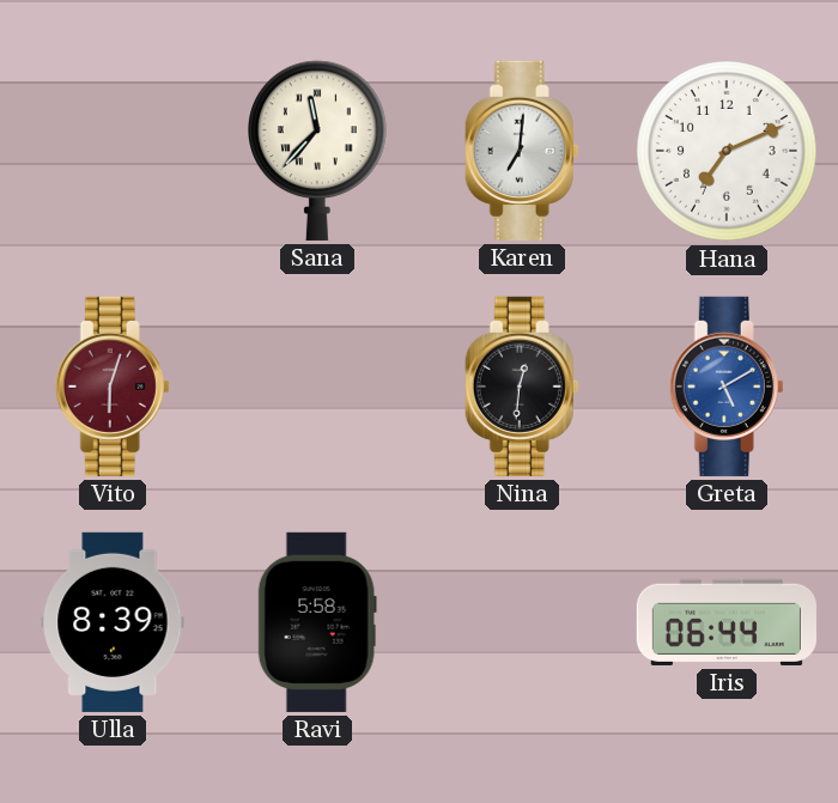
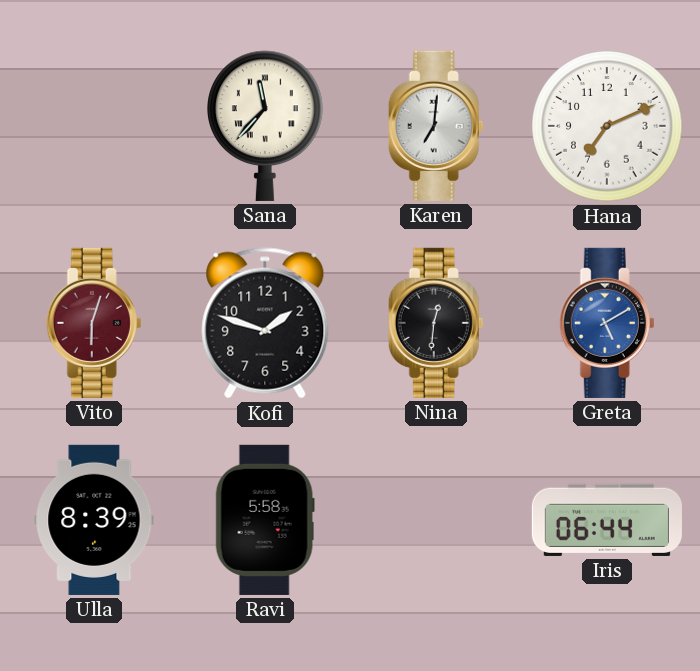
Kofi: none -> 1:48 (265, 323)
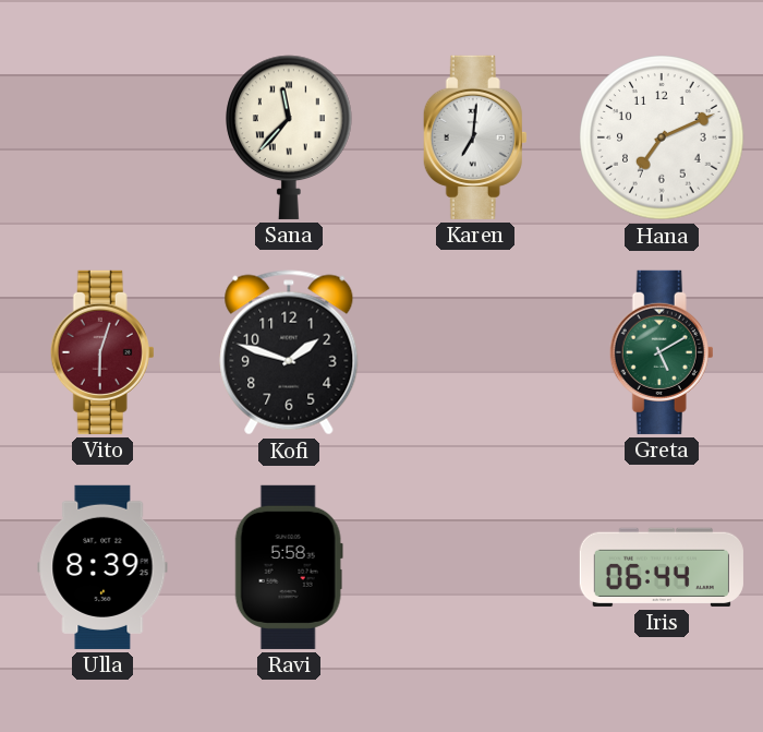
Nina: 12:31 -> none (436, 323)
Greta dial: blue -> green (662, 352)
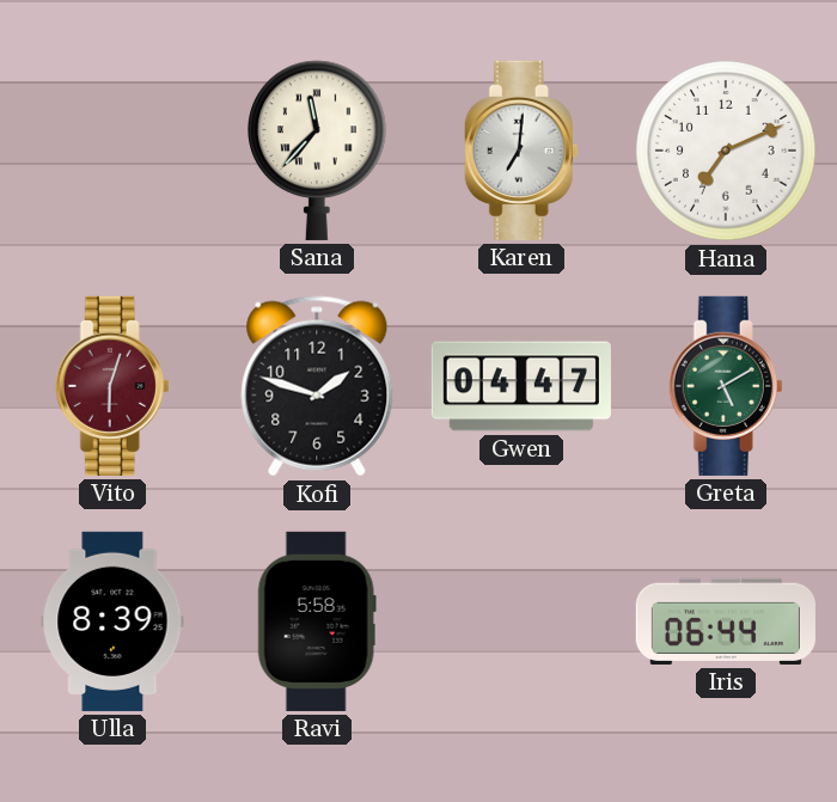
Gwen: none -> 04:47 (521, 386)
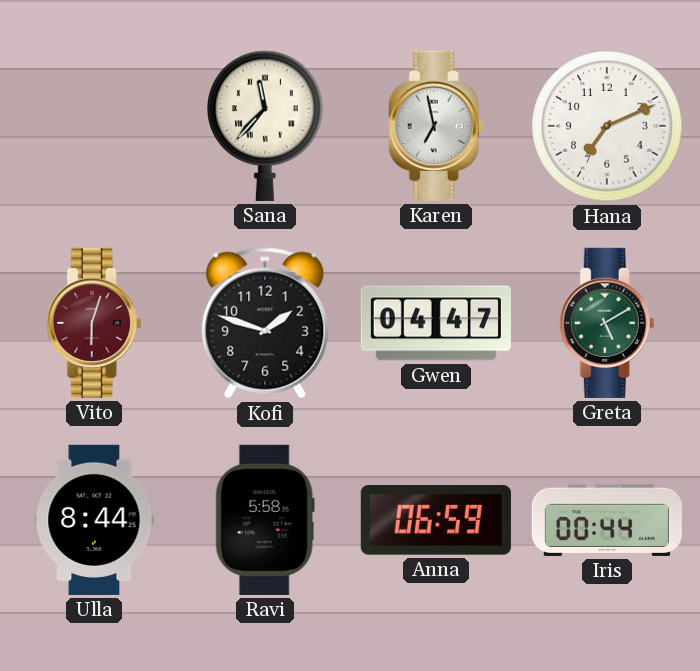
Karen: 7:01 -> 6:58 (436, 126)
Ulla: 8:39 -> 8:44 (94, 520)
Anna: none -> 06:59 (436, 520)
Iris: 06:44 -> 00:44 (607, 520)
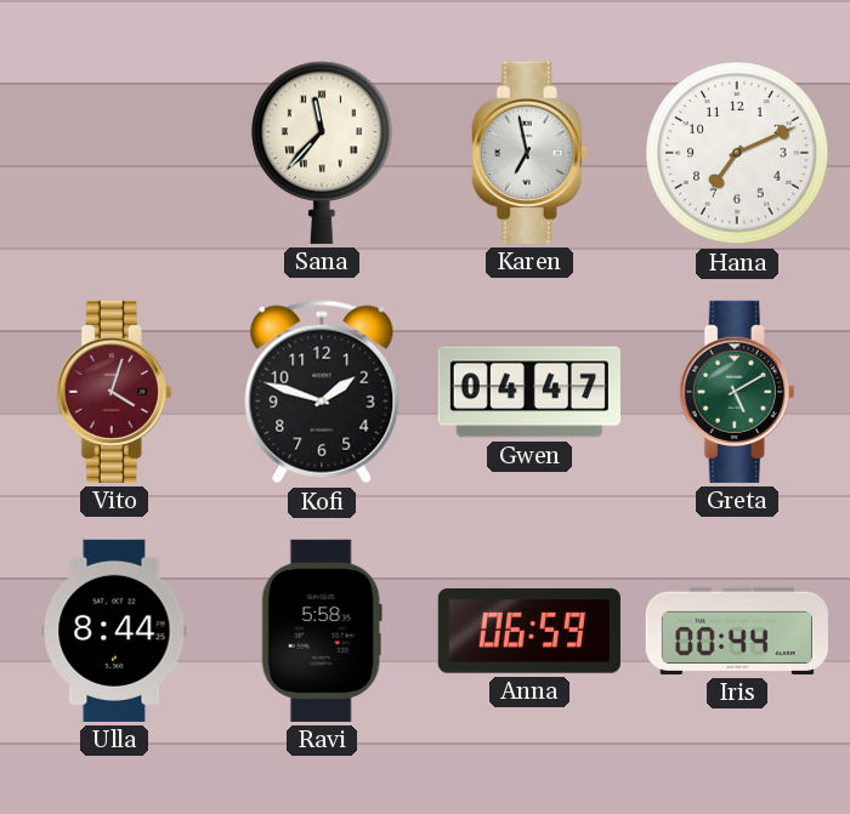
Vito: 6:03 -> 4:03 (114, 392)
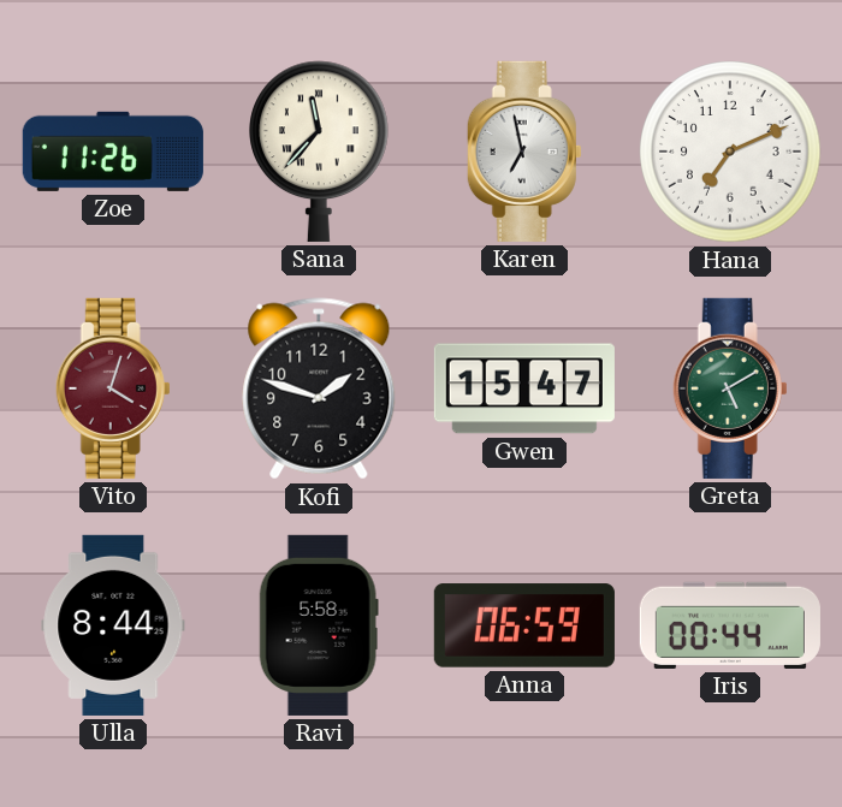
Zoe: none -> 11:26 (113, 152)
Gwen: 04:47 -> 15:47 (524, 388)
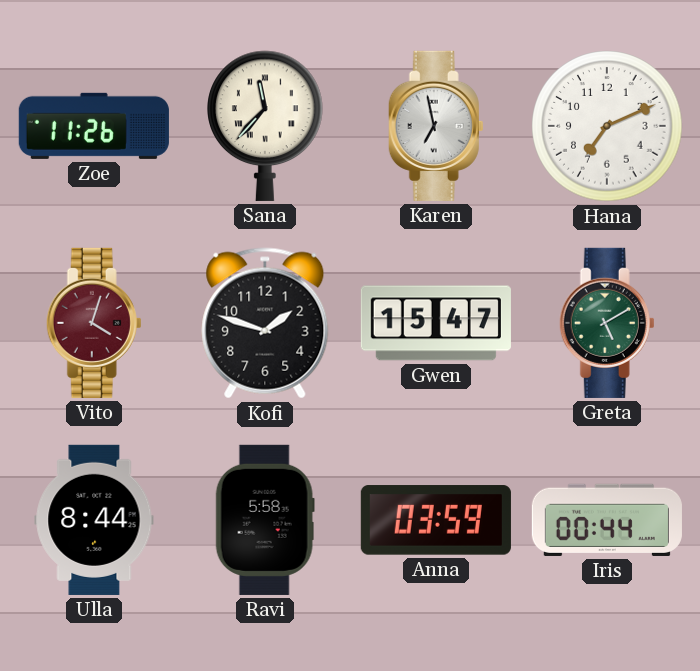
Anna: 06:59 -> 03:59 (436, 520)
